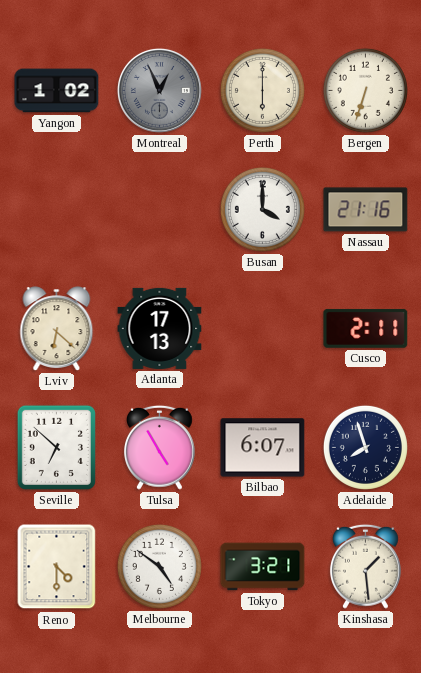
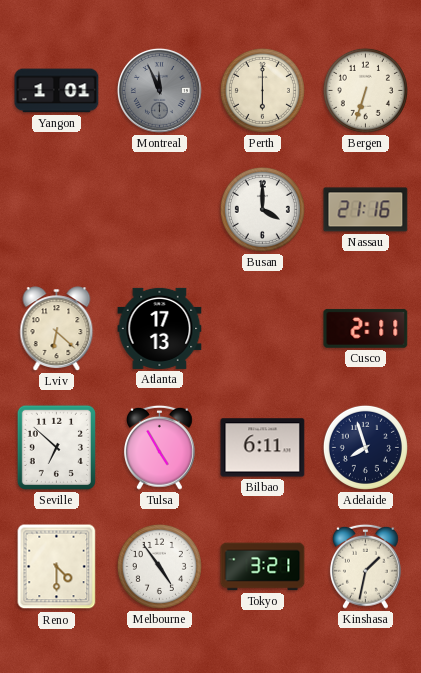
Yangon: 1:02 -> 1:01 (57, 91)
Montreal: 12:56 -> 11:56 (159, 90)
Bilbao: 6:07 -> 6:11 (263, 448)
Melbourne: 4:51 -> 4:54 (159, 566)
Kinshasa: 1:29 -> 1:32 (365, 566)
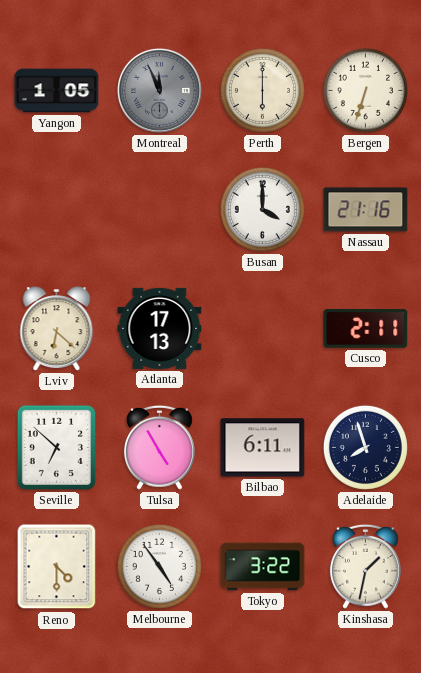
Yangon: 1:01 -> 1:05 (57, 91)
Tokyo: 3:21 -> 3:22 (263, 567)
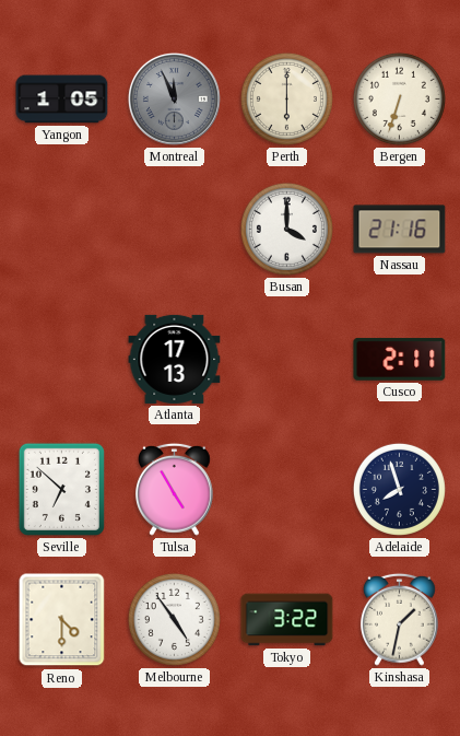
Lviv: 6:22 -> none (57, 329)
Bilbao: 6:11 -> none (263, 448)
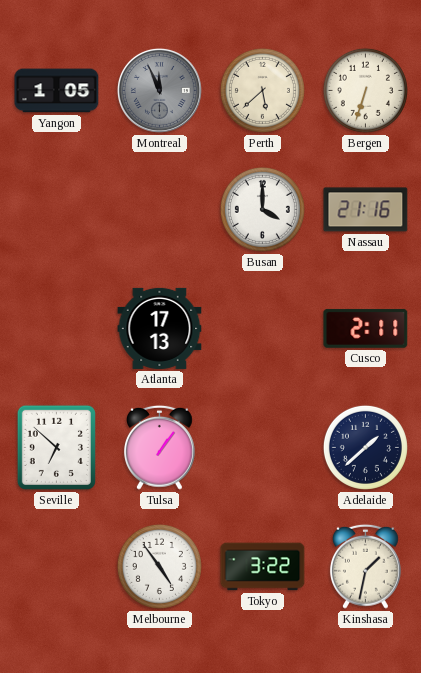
Perth: 6:00 -> 5:38 (262, 90)
Tulsa: 4:55 -> 1:06 (159, 447)
Adelaide: 7:57 -> 1:38 (365, 447)
Reno: 4:30 -> none (62, 620)
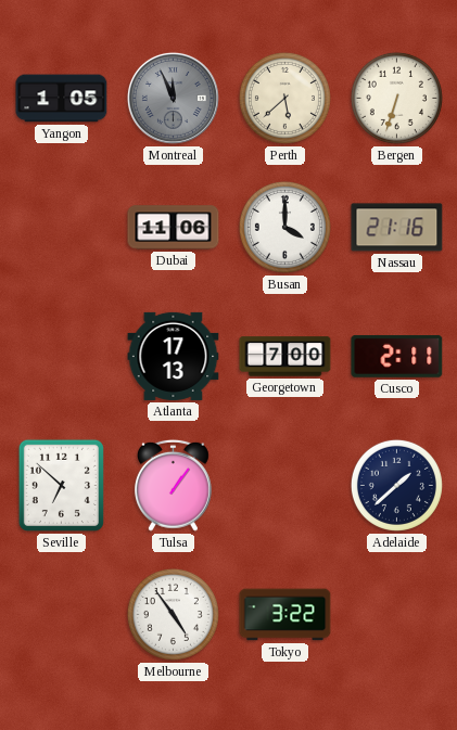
Dubai: none -> 11:06 (174, 228)
Georgetown: none -> 7:00 (285, 357)
Kinshasa: 1:32 -> none (365, 566)
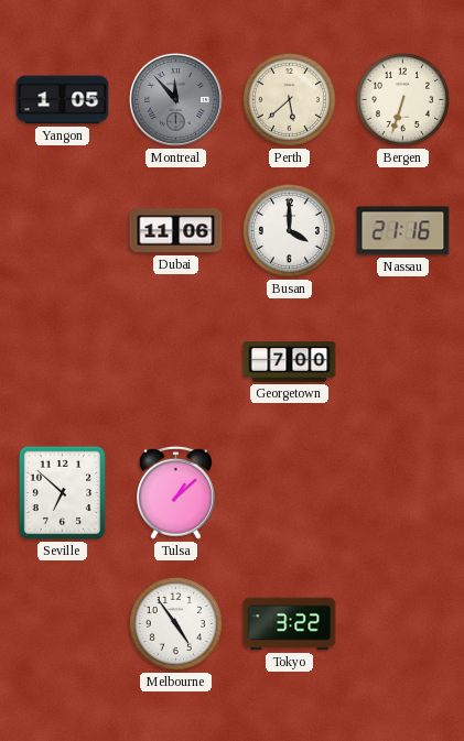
Montreal: 11:56 -> 11:53 (175, 99)
Atlanta: 17:13 -> none (174, 356)
Cusco: 2:11 -> none (397, 356)
Tulsa: 1:06 -> 1:08 (175, 492)
Adelaide: 1:38 -> none (396, 485)
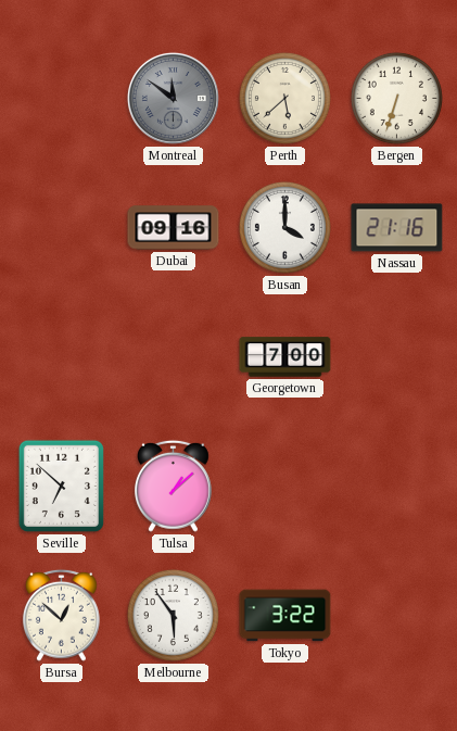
Yangon: 1:05 -> none (63, 100)
Montreal: 11:53 -> 11:51 (173, 98)
Dubai: 11:06 -> 09:16 (174, 228)
Bursa: none -> 12:52 (61, 615)
Melbourne: 4:54 -> 5:54 (173, 615)
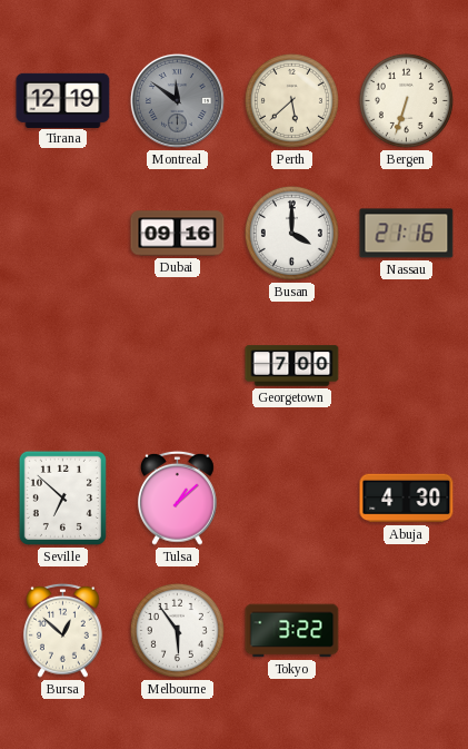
Tirana: none -> 12:19 (63, 100)
Abuja: none -> 4:30 (407, 499)
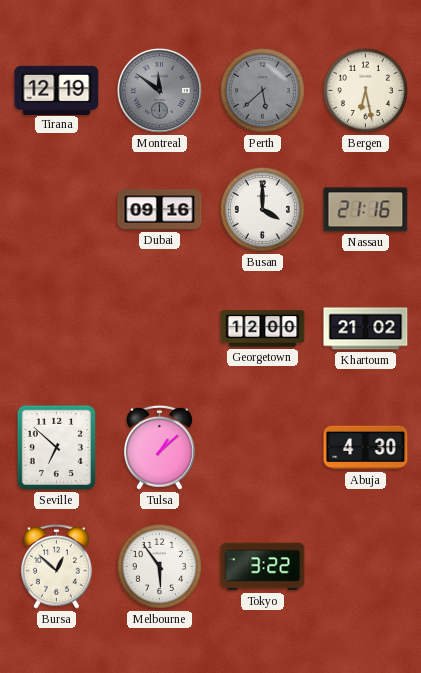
Perth dial: cream -> grey (262, 90)
Bergen: 6:33 -> 6:28 (365, 90)
Georgetown: 7:00 -> 12:00 (263, 329)
Khartoum: none -> 21:02 (366, 329)
